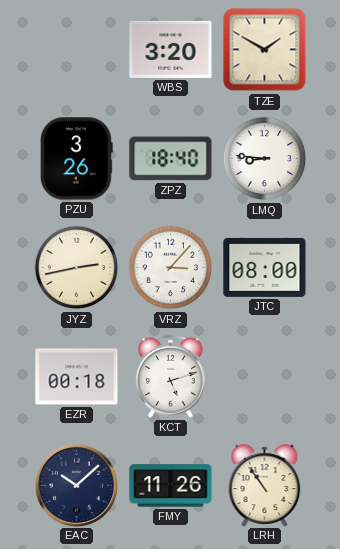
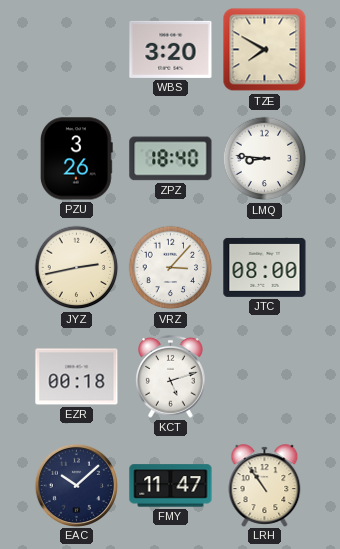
TZE: 1:50 -> 7:50 (265, 50)
FMY: 11:26 -> 11:47 (171, 486)
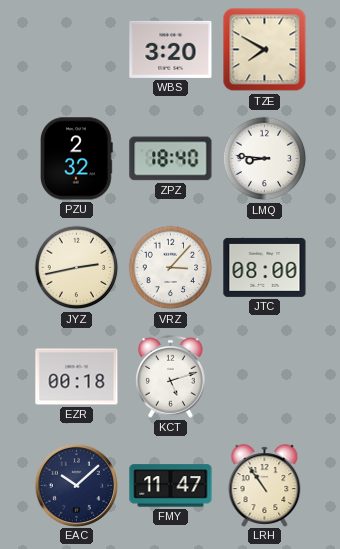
PZU: 3:26 -> 2:32 (76, 159)
